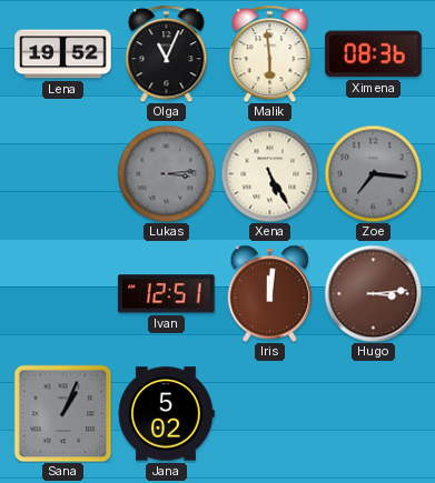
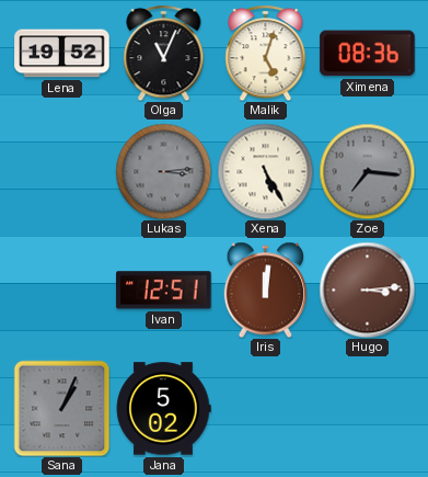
Malik: 5:59 -> 5:03 (266, 53)
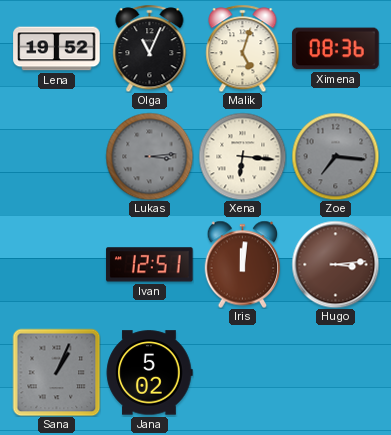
Xena: 5:25 -> 6:16 (242, 156)
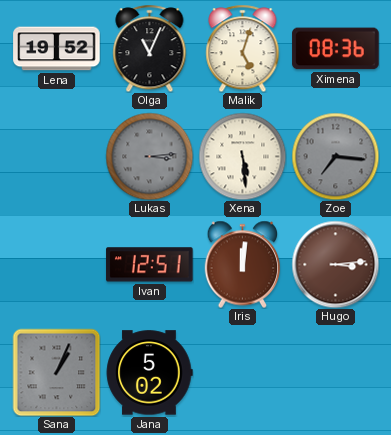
Xena: 6:16 -> 5:29 (242, 156)
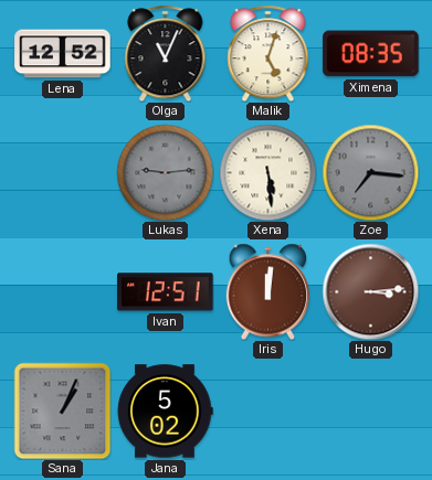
Lena: 19:52 -> 12:52 (63, 54)
Ximena: 08:36 -> 08:35 (371, 54)
Lukas: 3:14 -> 9:14 (165, 172)
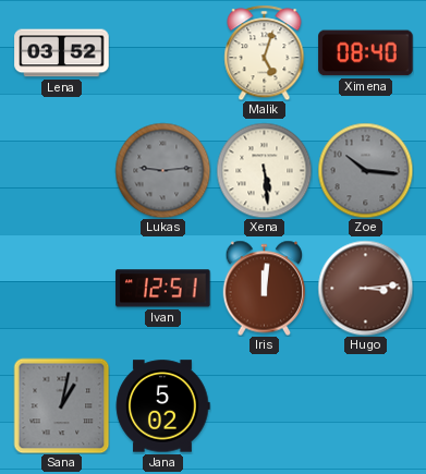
Lena: 12:52 -> 03:52 (62, 53)
Olga: 11:04 -> none (166, 53)
Ximena: 08:35 -> 08:40 (366, 53)
Zoe: 7:16 -> 10:16 (365, 170)
Sana: 1:04 -> 1:02 (61, 405)
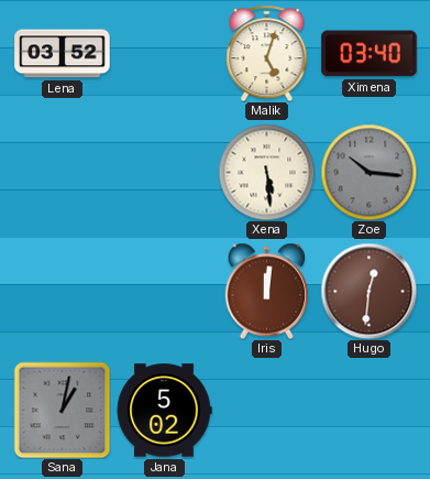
Ximena: 08:40 -> 03:40 (370, 54)
Lukas: 9:14 -> none (162, 170)
Ivan: 12:51 -> none (163, 289)
Hugo: 3:14 -> 12:31 (368, 291)
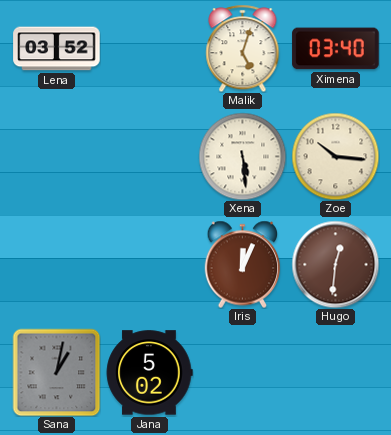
Zoe dial: grey -> cream (335, 156)
Iris: 12:01 -> 12:04 (243, 264)
